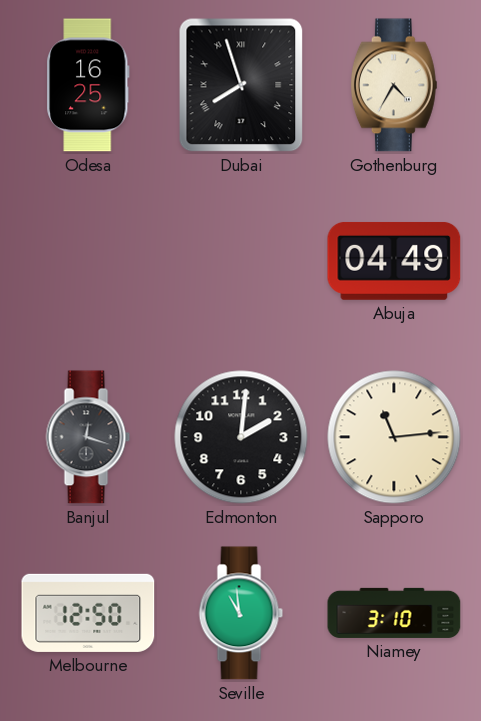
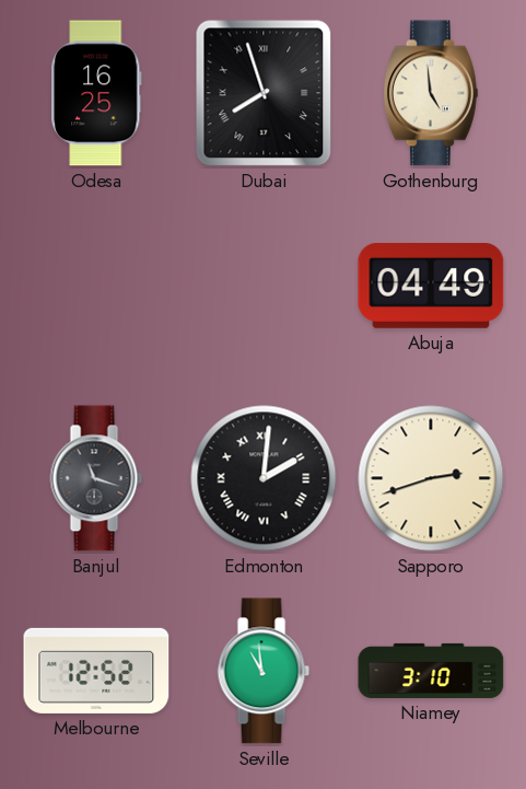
Gothenburg: 4:35 -> 4:59 (431, 93)
Banjul: 12:18 -> 11:18 (96, 478)
Edmonton numerals: Arabic -> Roman (264, 478)
Sapporo: 11:14 -> 2:42 (431, 478)
Melbourne: 12:50 -> 12:52 (96, 671)
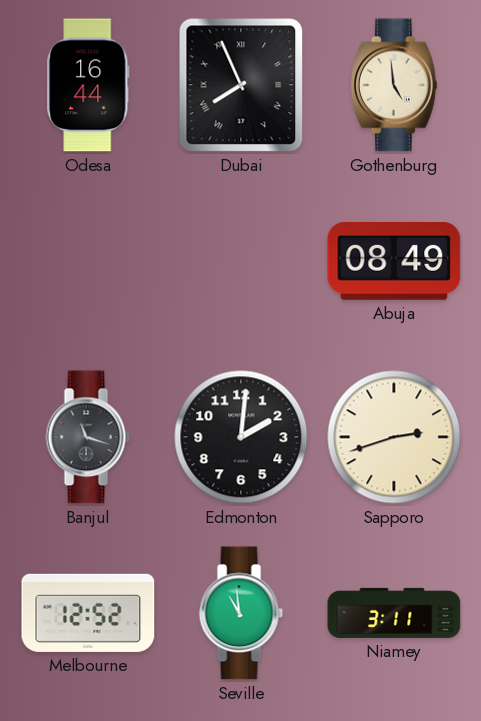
Odesa: 16:25 -> 16:44 (88, 85)
Dubai: 7:57 -> 7:56 (241, 85)
Abuja: 04:49 -> 08:49 (394, 261)
Edmonton numerals: Roman -> Arabic (241, 437)
Niamey: 3:10 -> 3:11 (394, 613)
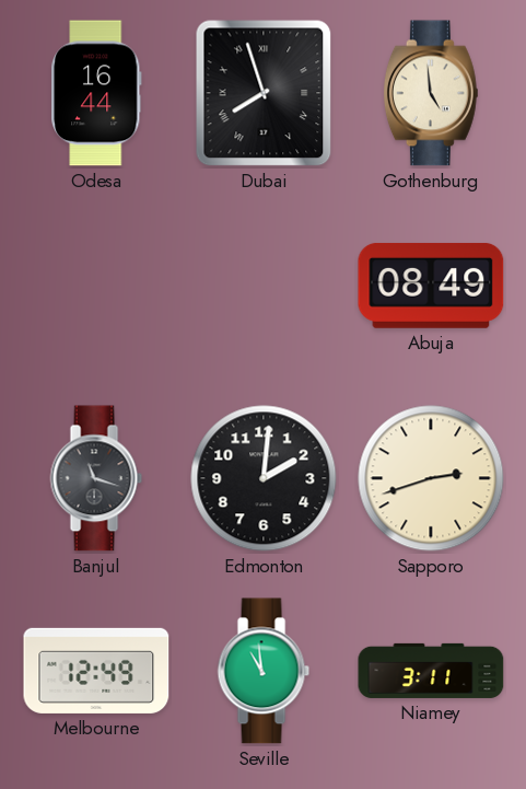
Dubai: 7:56 -> 7:57 (264, 93)
Melbourne: 12:52 -> 12:49 (96, 671)
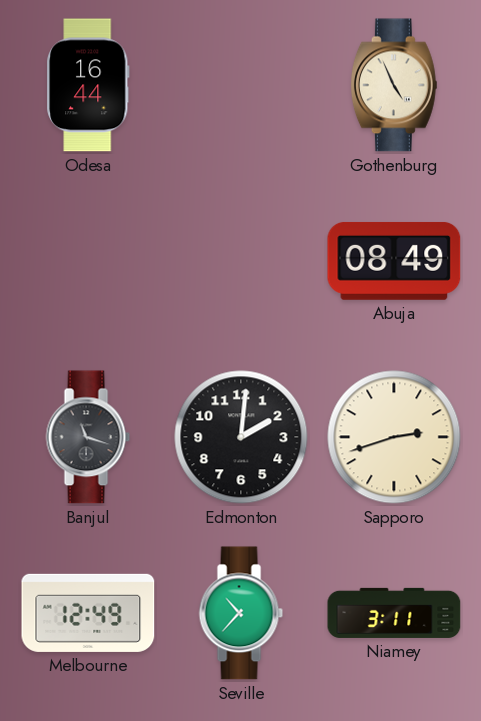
Dubai: 7:57 -> none (264, 93)
Gothenburg: 4:59 -> 4:56 (394, 85)
Seville: 10:59 -> 10:37 (241, 613)
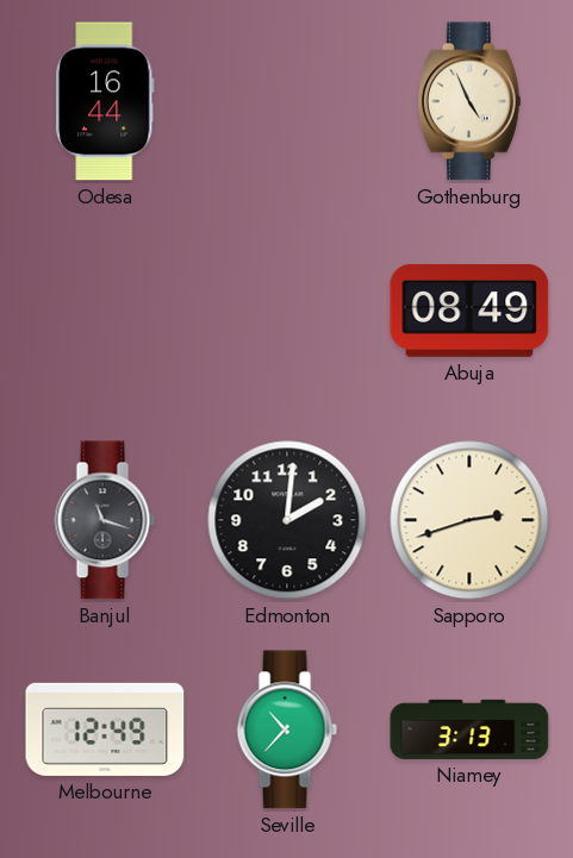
Niamey: 3:11 -> 3:13 (469, 729)
